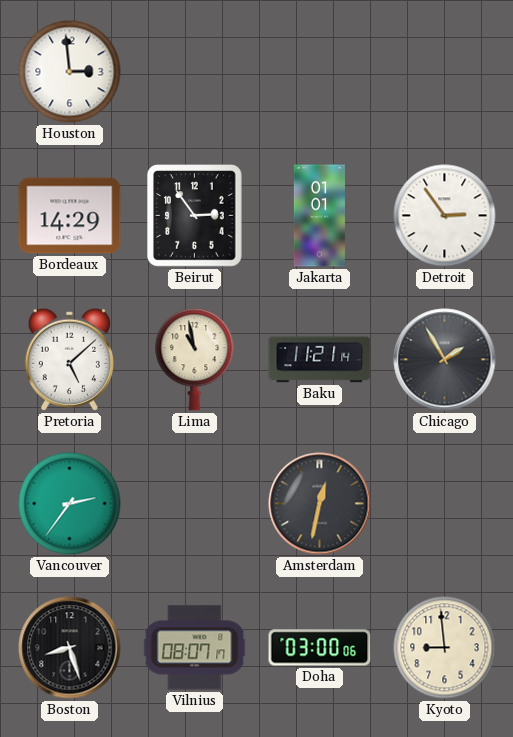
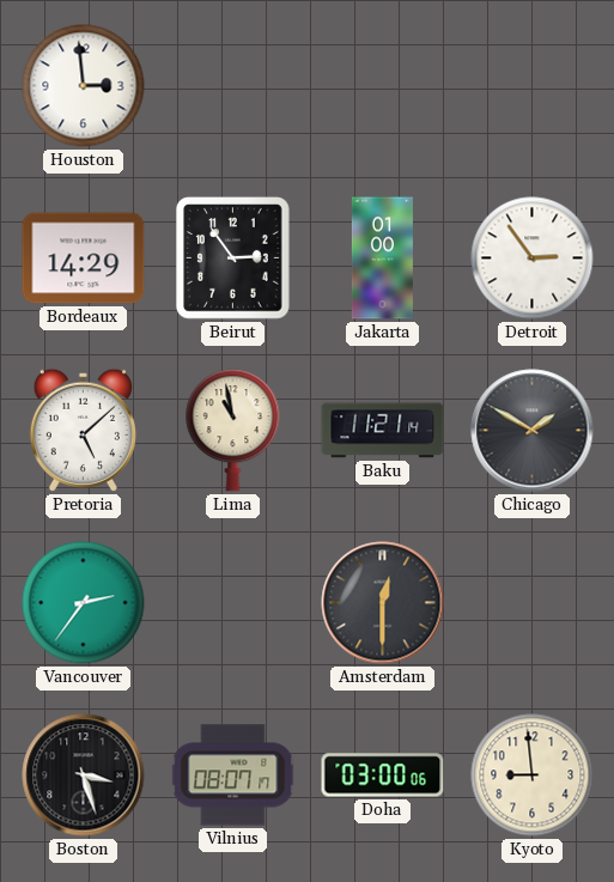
Jakarta: 01:01 -> 01:00 (382, 258)
Chicago: 1:55 -> 1:50 (533, 431)
Amsterdam: 12:32 -> 12:30 (383, 603)
Boston: 8:27 -> 3:27 (84, 775)
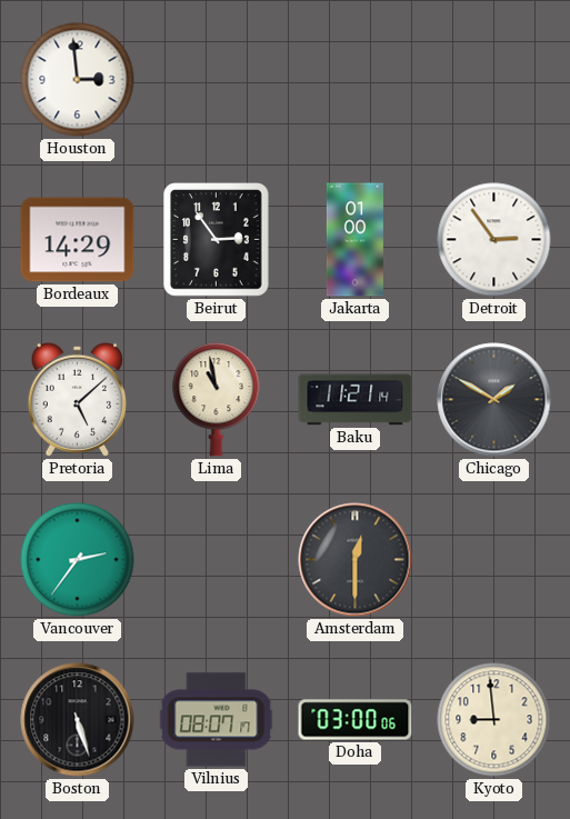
Boston: 3:27 -> 5:27 (78, 720)
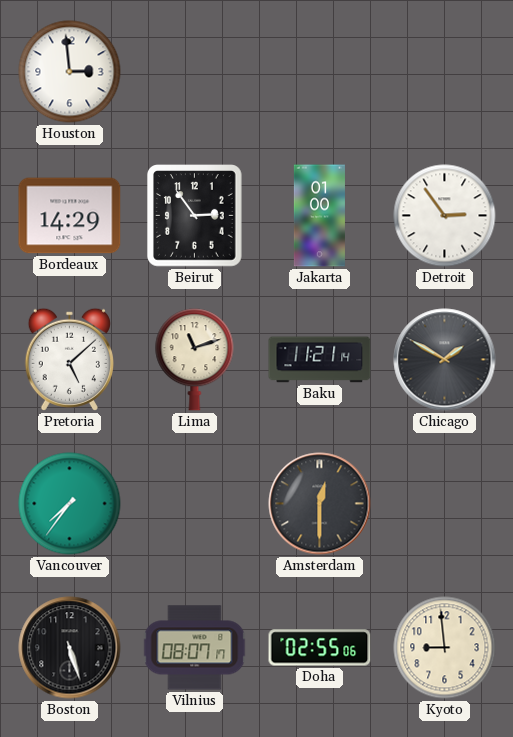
Lima: 10:58 -> 11:12 (195, 360)
Vancouver: 2:36 -> 7:36 (70, 504)
Doha: 03:00 -> 02:55 (320, 648)
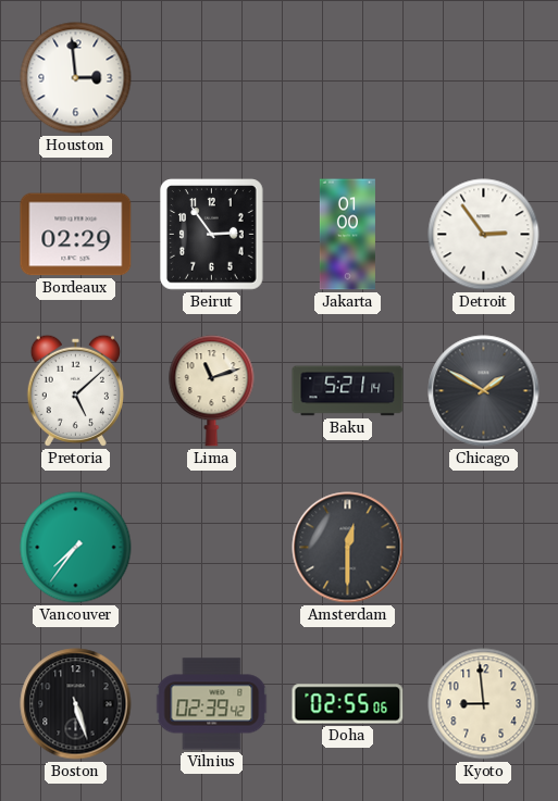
Bordeaux: 14:29 -> 02:29 (76, 235)
Baku: 11:21 -> 5:21 (348, 391)
Vilnius: 08:07 -> 02:39 (212, 704)
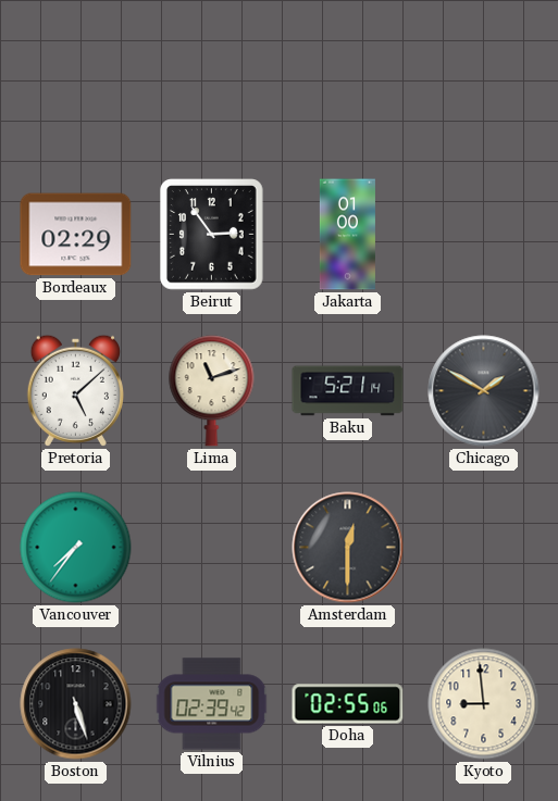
Houston: 2:59 -> none (76, 78)
Detroit: 2:54 -> none (484, 235)
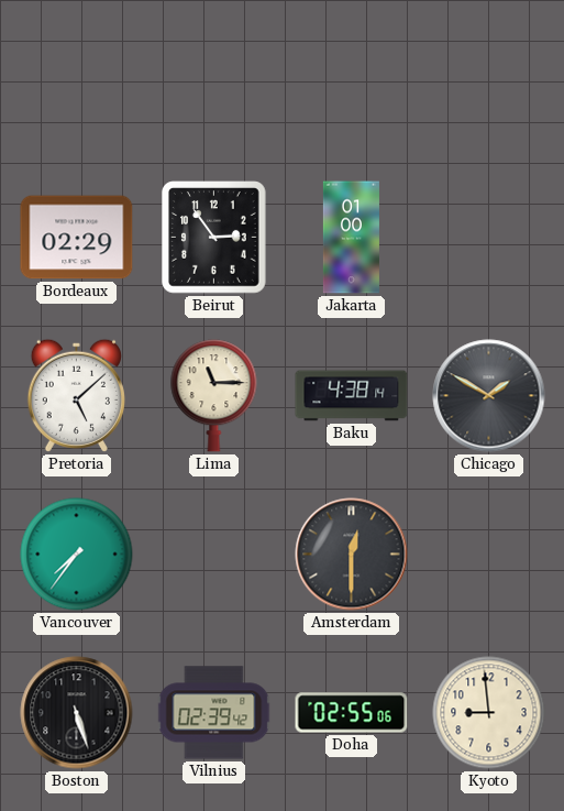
Lima: 11:12 -> 11:15 (214, 396)
Baku: 5:21 -> 4:38 (352, 396)
